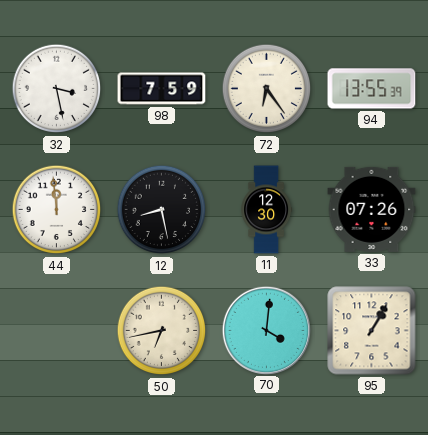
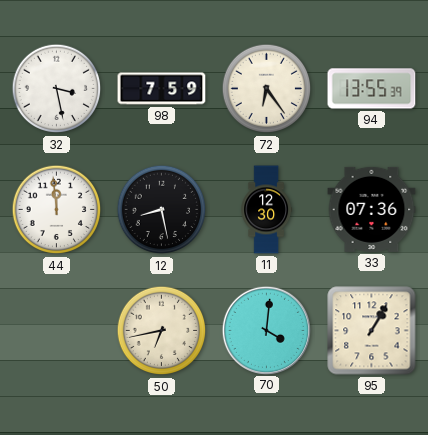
33: 07:26 -> 07:36 (372, 209)
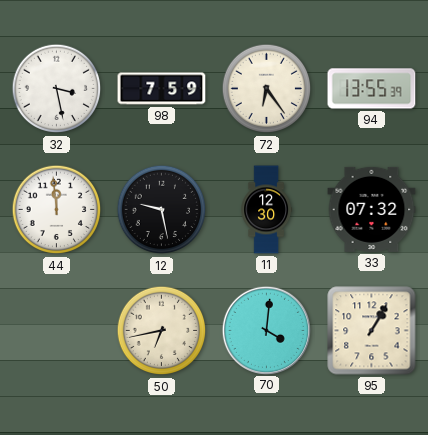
12: 8:28 -> 9:28 (162, 210)
33: 07:36 -> 07:32 (372, 209)
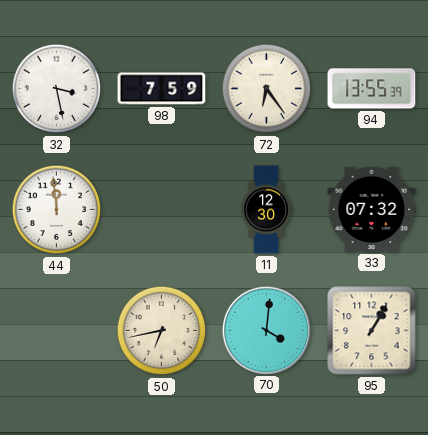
12: 9:28 -> none (162, 210)
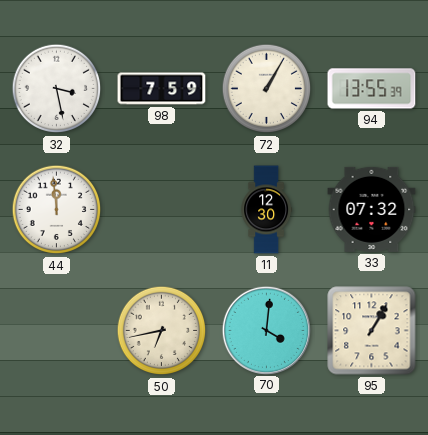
72: 6:24 -> 1:05 (267, 89)
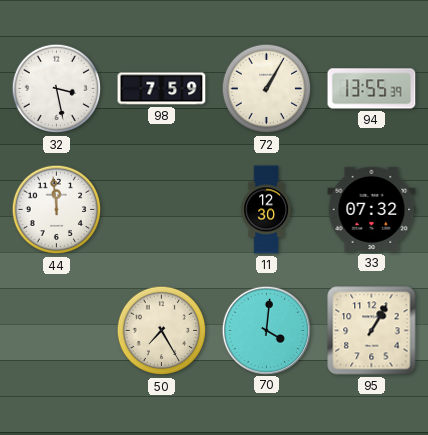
50: 6:43 -> 7:25 (162, 331)
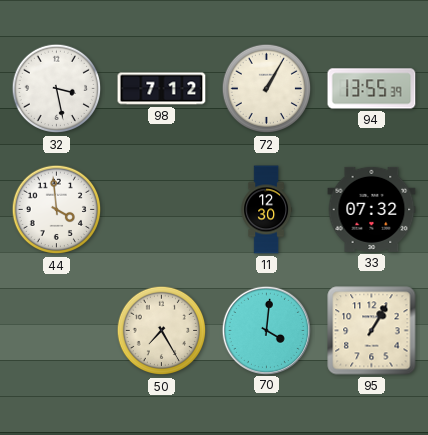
98: 7:59 -> 7:12 (162, 89)
44: 11:59 -> 3:59 (57, 210)
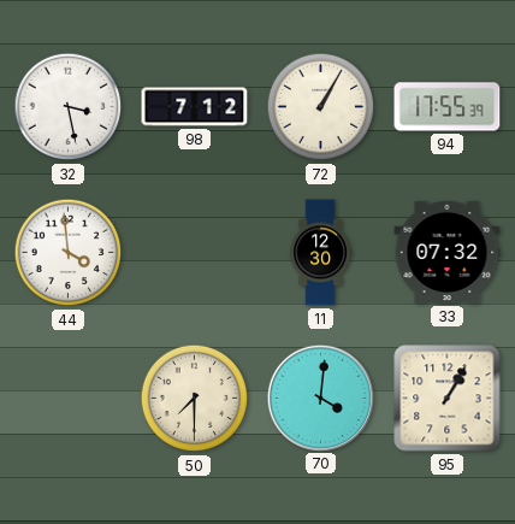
94: 13:55 -> 17:55 (448, 107)
50: 7:25 -> 7:30 (195, 399)
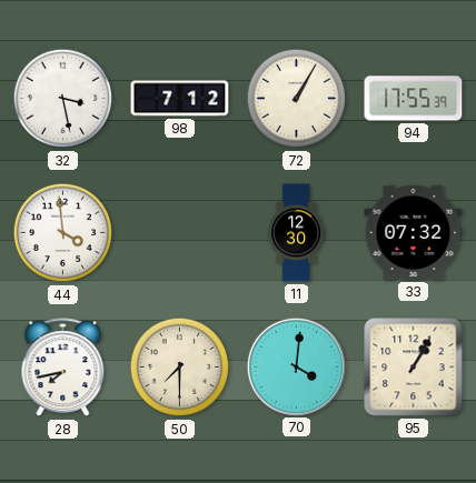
28: none -> 7:43 (63, 368)
